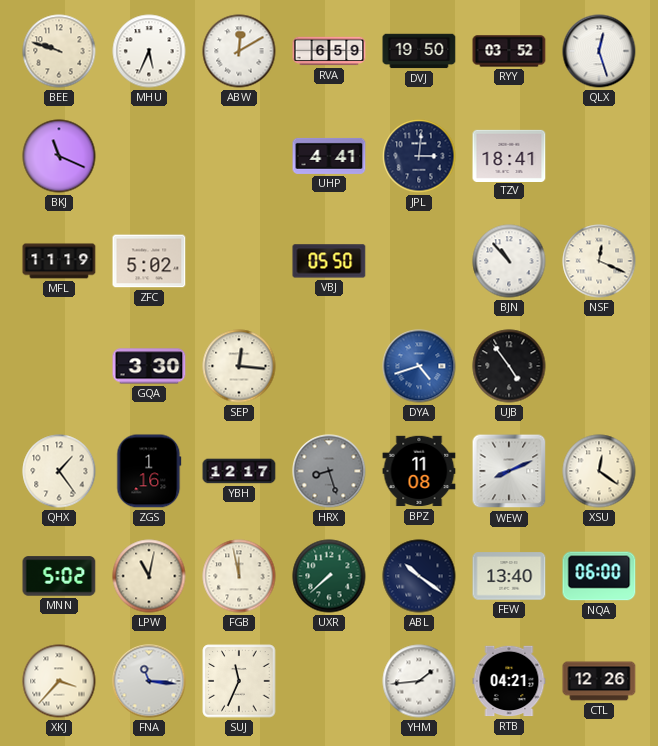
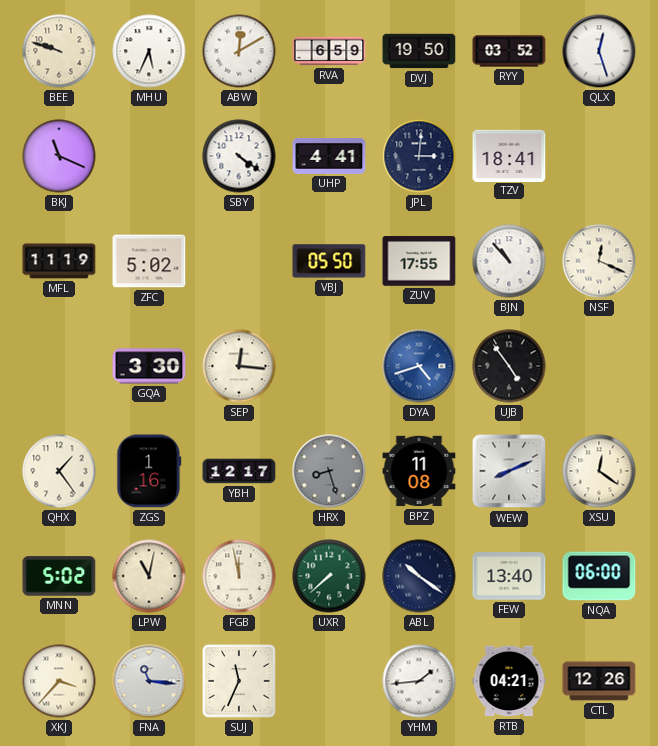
SBY: none -> 4:21 (239, 156)
ZUV: none -> 17:55 (419, 261)
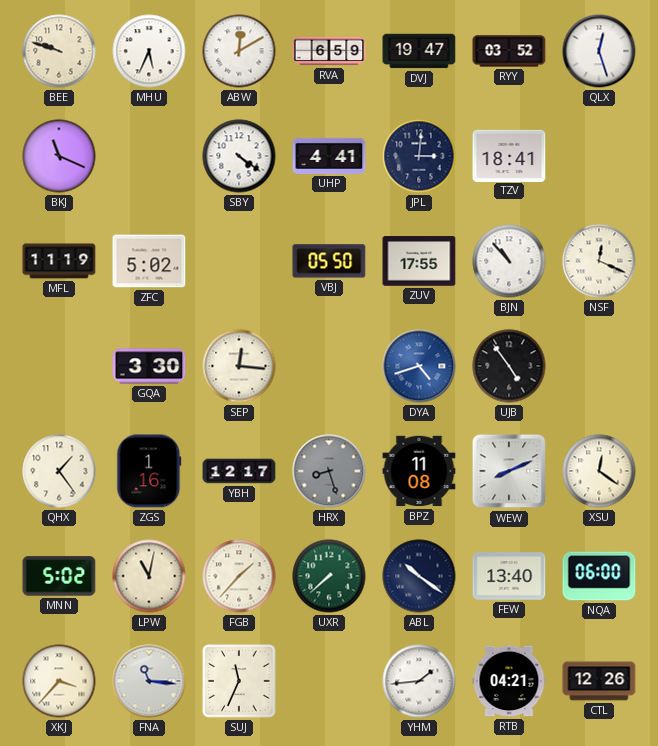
DVJ: 19:50 -> 19:47 (419, 51)
FGB: 11:58 -> 1:37 (239, 576)
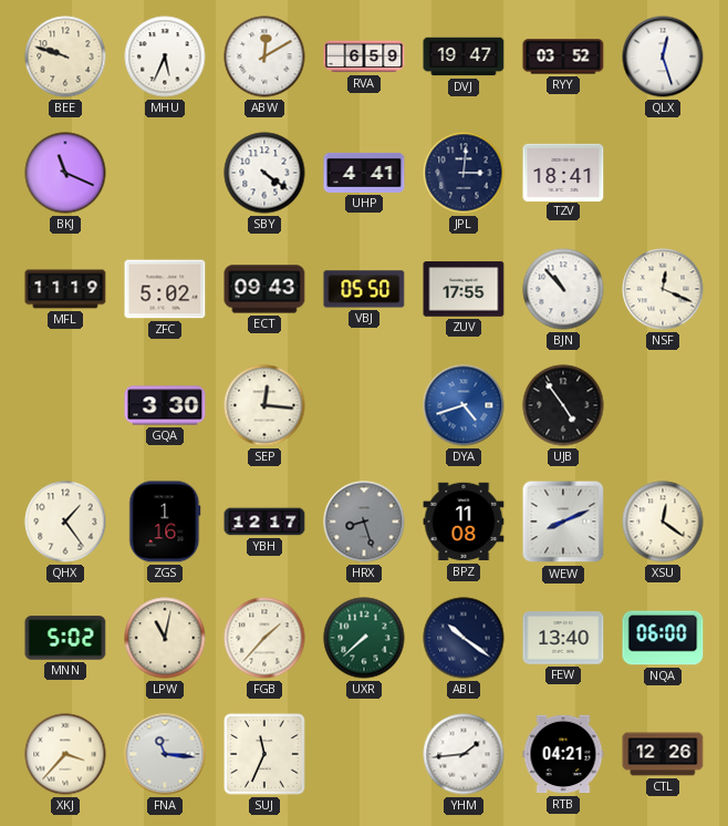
ECT: none -> 09:43 (264, 289)
